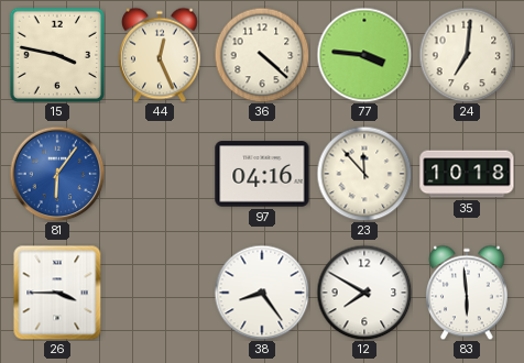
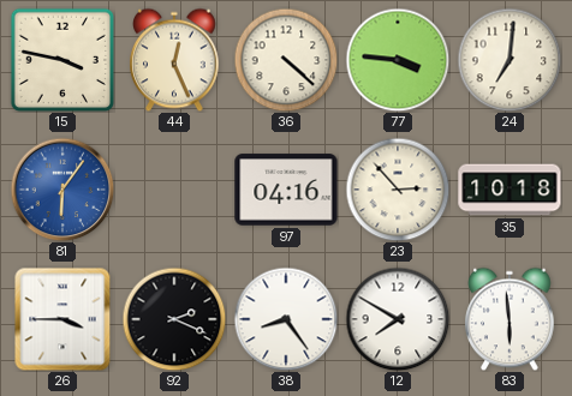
23: 11:53 -> 2:53 (398, 190)
92: none -> 2:19 (174, 319)
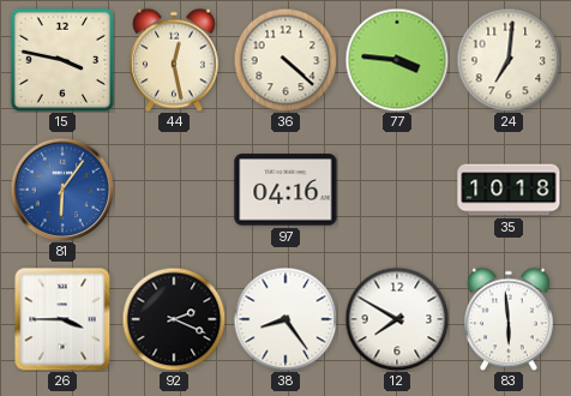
44: 12:26 -> 12:28 (175, 60)
23: 2:53 -> none (398, 190)
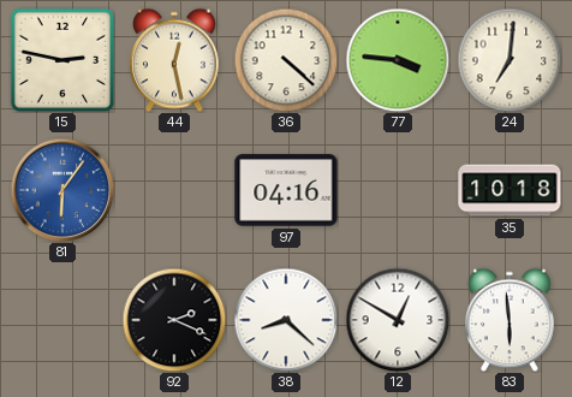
15: 3:47 -> 2:47 (61, 59)
26: 3:45 -> none (62, 319)
38: 8:24 -> 8:22 (286, 320)
12: 7:50 -> 12:50 (398, 320)
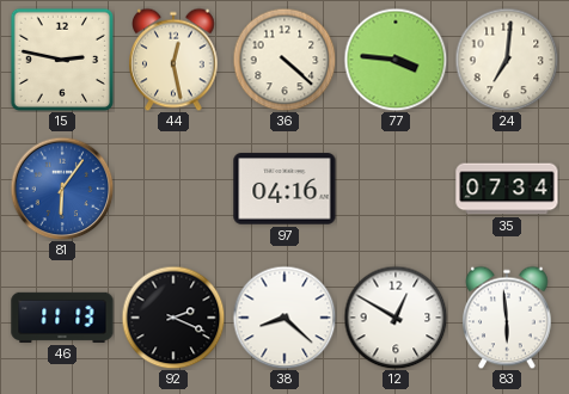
35: 10:18 -> 07:34 (507, 189)
46: none -> 11:13 (62, 318)
